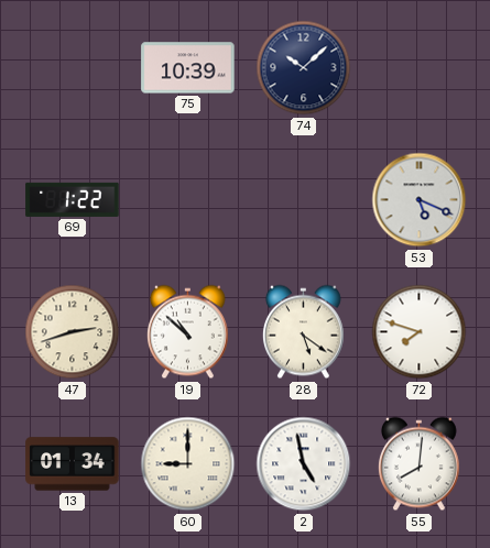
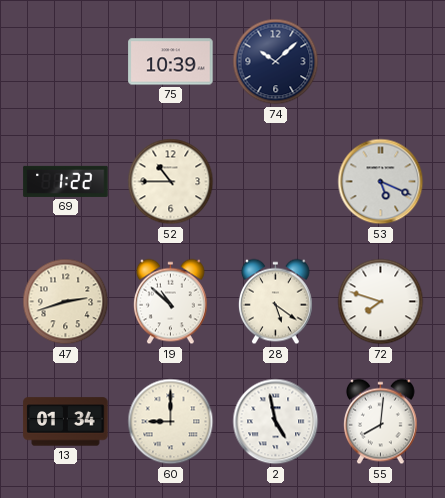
52: none -> 10:45 (171, 182)
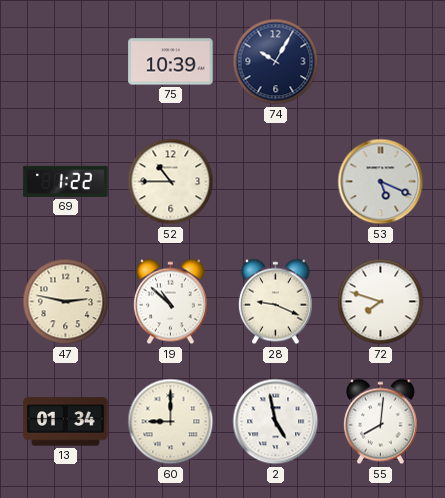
74: 10:08 -> 10:05 (276, 62)
47: 2:42 -> 2:47 (66, 302)
28: 5:21 -> 9:19 (275, 302)
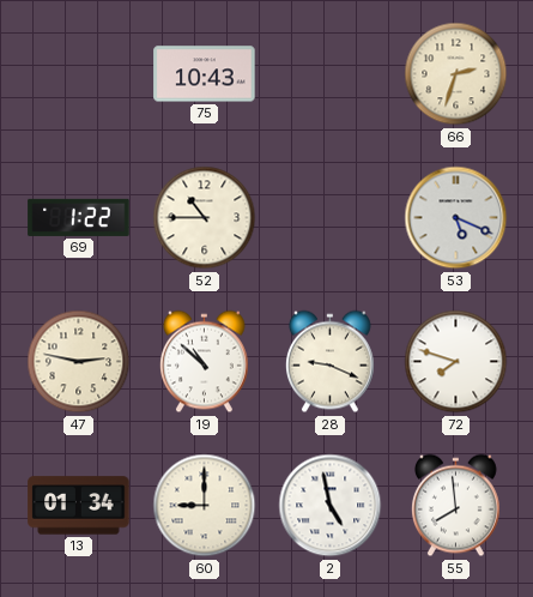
75: 10:39 -> 10:43 (205, 74)
74: 10:05 -> none (276, 62)
66: none -> 2:33 (456, 74)
55: 8:01 -> 7:59 (455, 506)
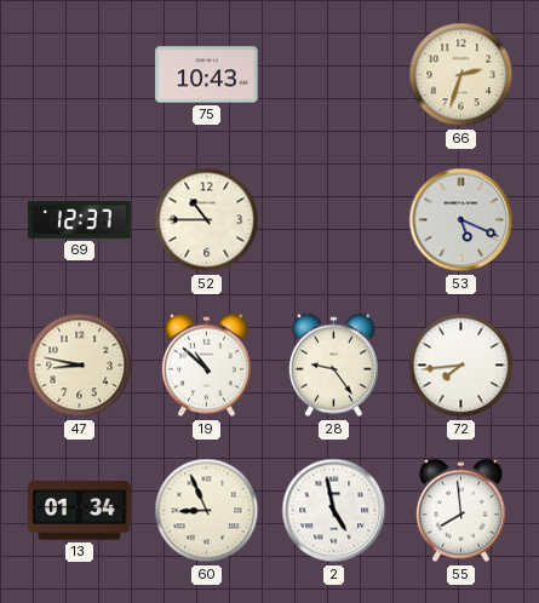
69: 1:22 -> 12:37 (80, 219)
47: 2:47 -> 8:47 (80, 366)
28: 9:19 -> 9:24 (333, 366)
72: 7:48 -> 7:44 (461, 366)
60: 9:00 -> 8:56 (207, 511)
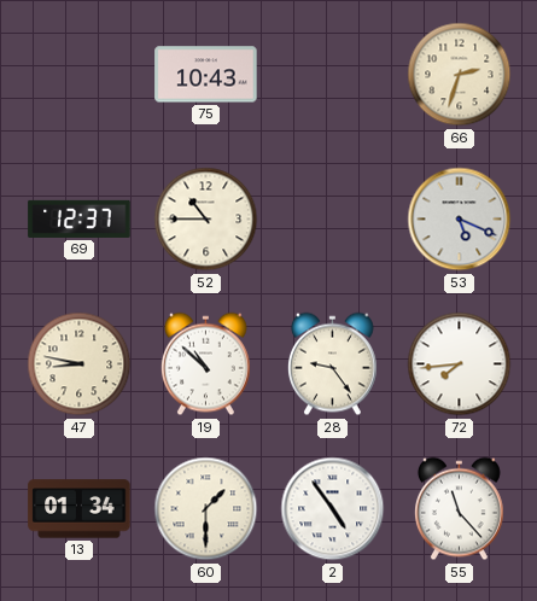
60: 8:56 -> 1:30 (206, 509)
2: 4:58 -> 4:54 (333, 509)
55: 7:59 -> 11:23 (459, 509)
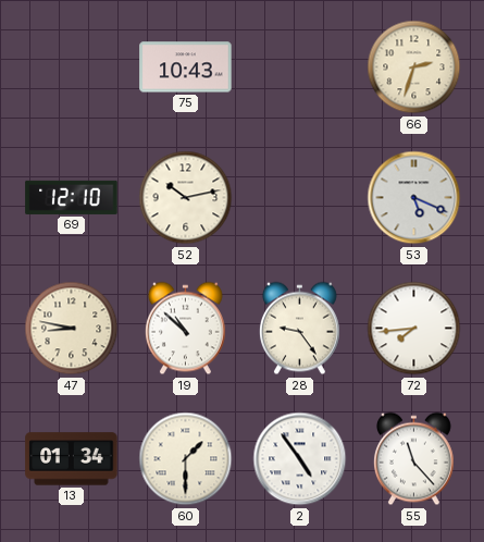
69: 12:37 -> 12:10 (72, 197)
52: 10:45 -> 10:13 (186, 198)
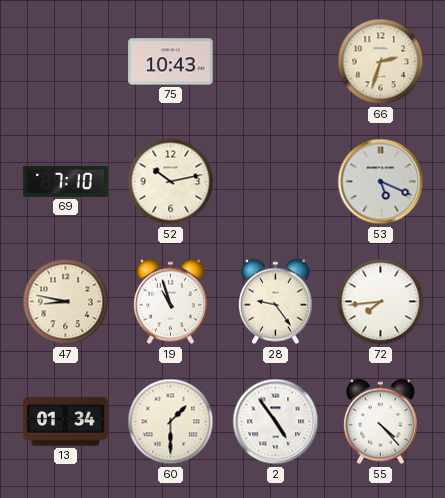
69: 12:10 -> 7:10 (66, 181)
19: 10:52 -> 10:57 (170, 302)
55: 11:23 -> 4:23 (380, 422)
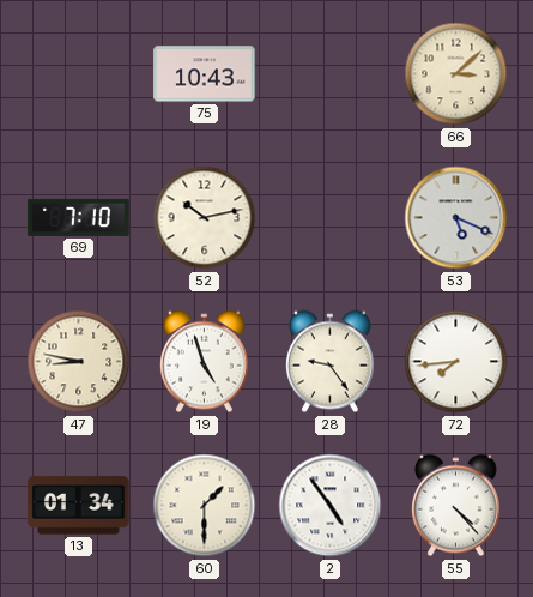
66: 2:33 -> 3:08 (456, 74)
19: 10:57 -> 4:57 (204, 362)
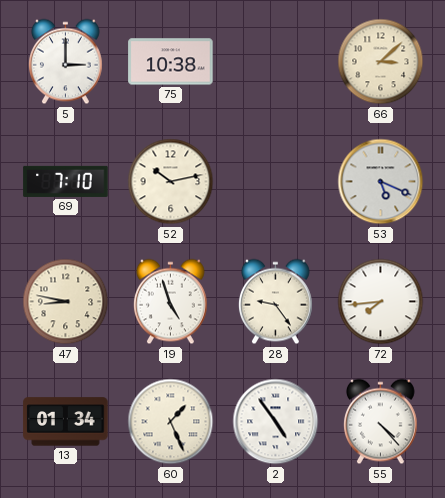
5: none -> 3:00 (65, 62)
75: 10:43 -> 10:38 (171, 62)
60: 1:30 -> 1:26 (171, 422)
